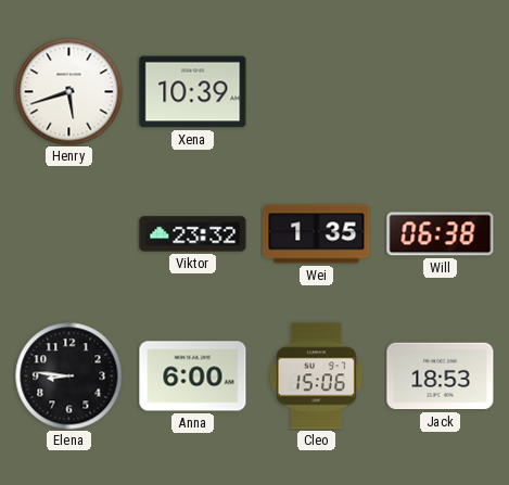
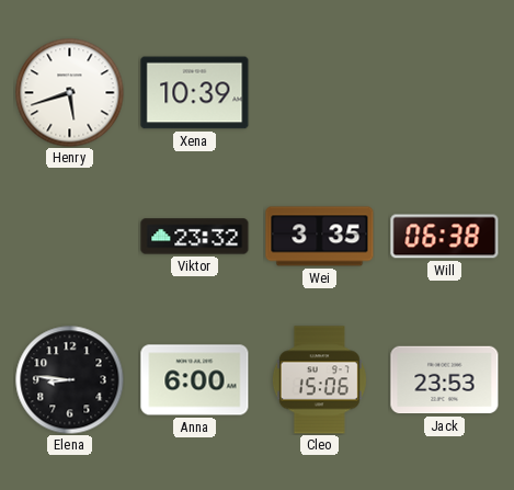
Wei: 1:35 -> 3:35 (320, 237)
Jack: 18:53 -> 23:53 (445, 380)
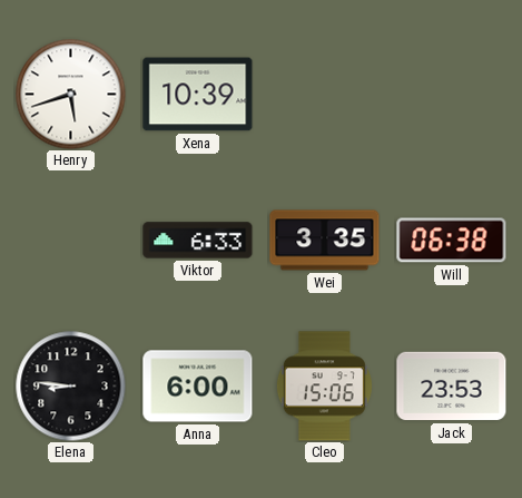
Viktor: 23:32 -> 6:33 (198, 241)
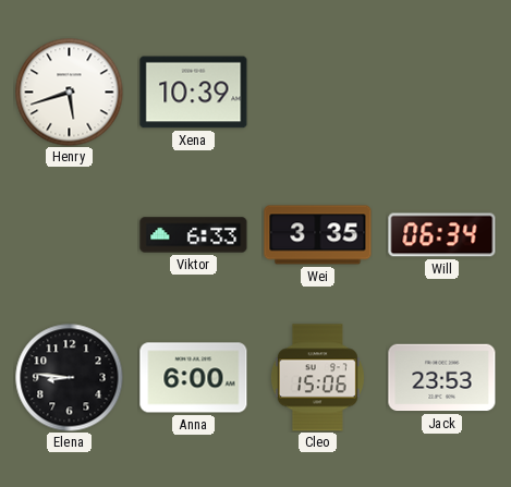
Will: 06:38 -> 06:34 (442, 235)
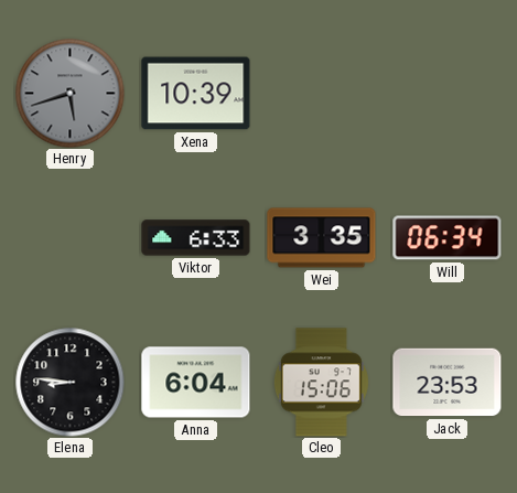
Henry dial: white -> grey (71, 94)
Anna: 6:00 -> 6:04 (196, 383)
